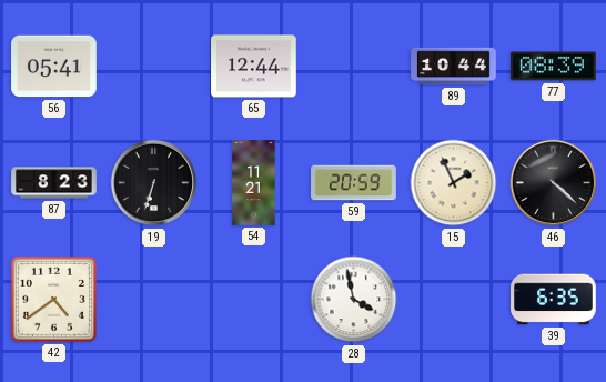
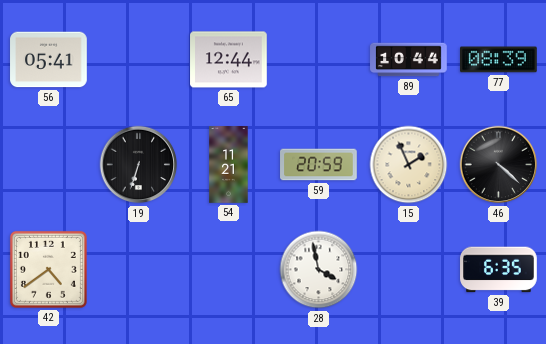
87: 8:23 -> none (54, 183)
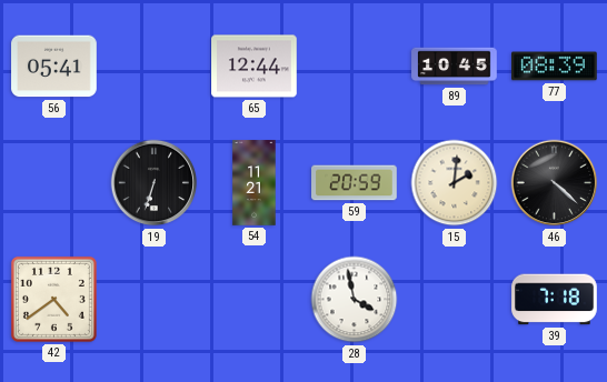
89: 10:44 -> 10:45 (455, 67)
15: 1:56 -> 2:01 (455, 183)
39: 6:35 -> 7:18 (555, 300)
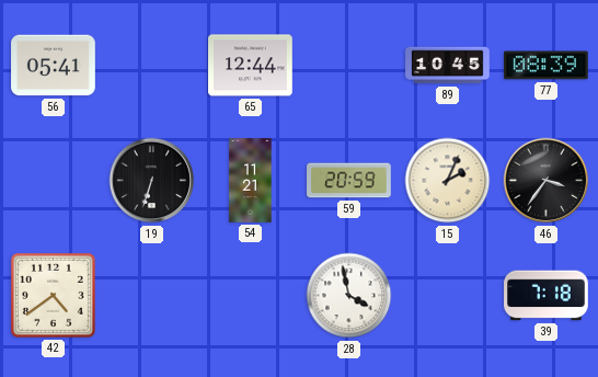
15: 2:01 -> 2:04 (448, 181)
46: 4:22 -> 3:36 (547, 181)
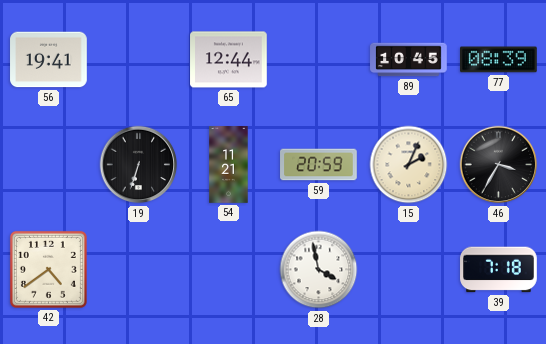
56: 05:41 -> 19:41 (49, 60)
46: 3:36 -> 3:35 (499, 165)
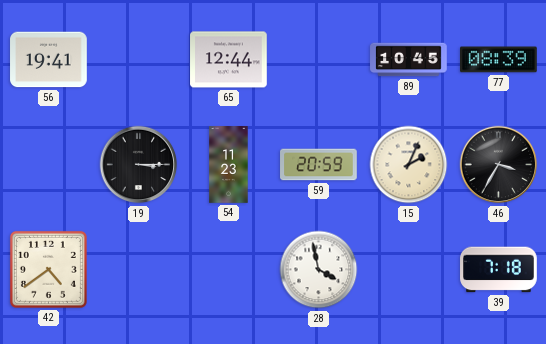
19: 6:33 -> 3:15 (139, 165)
54: 11:21 -> 11:23 (229, 165)
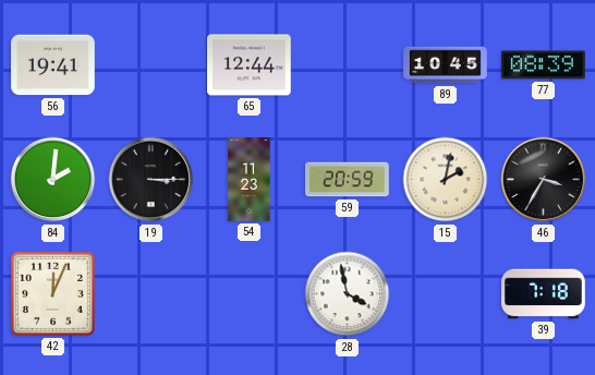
84: none -> 2:01 (53, 180)
15: 2:04 -> 2:02 (446, 180)
42: 4:39 -> 12:04 (52, 293)
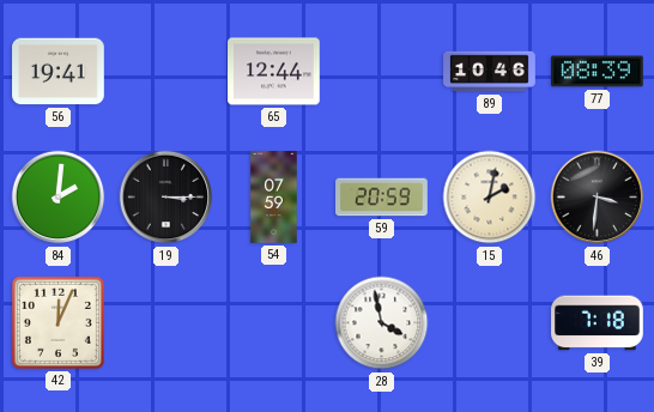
89: 10:45 -> 10:46 (490, 72)
54: 11:23 -> 07:59 (274, 198)
46: 3:35 -> 3:31 (598, 198)
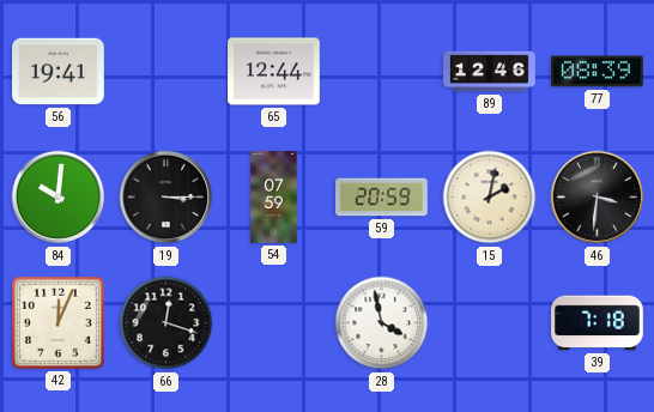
89: 10:46 -> 12:46 (490, 72)
84: 2:01 -> 10:01 (59, 198)
66: none -> 12:18 (166, 323)
